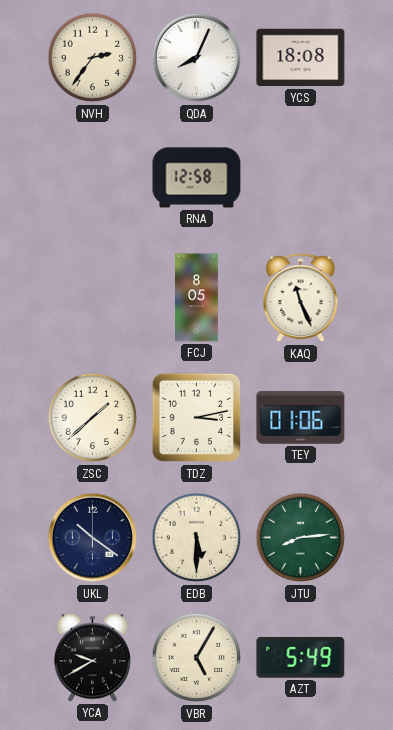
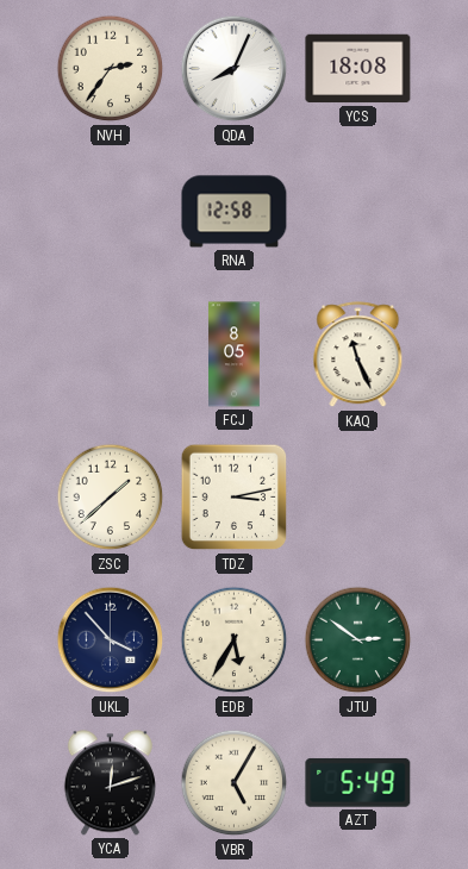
TEY: 01:06 -> none (301, 418)
UKL: 10:21 -> 3:53 (111, 640)
EDB: 5:30 -> 5:35 (235, 640)
JTU: 8:14 -> 2:51 (358, 640)
YCA: 9:40 -> 12:12 (110, 783)
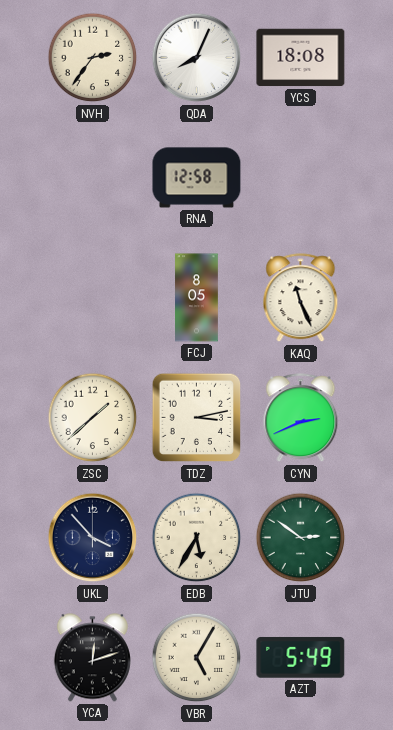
CYN: none -> 2:41 (301, 418)
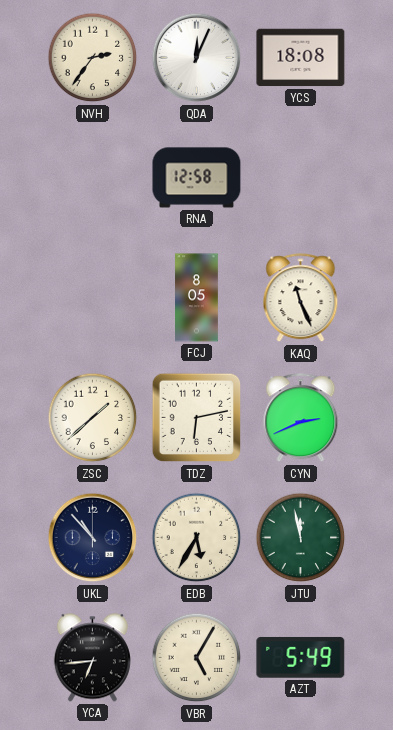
QDA: 8:04 -> 12:04 (197, 58)
TDZ: 3:13 -> 6:13 (197, 418)
UKL: 3:53 -> 10:53 (93, 538)
JTU: 2:51 -> 11:58 (301, 538)
YCA: 12:12 -> 6:44 (92, 658)
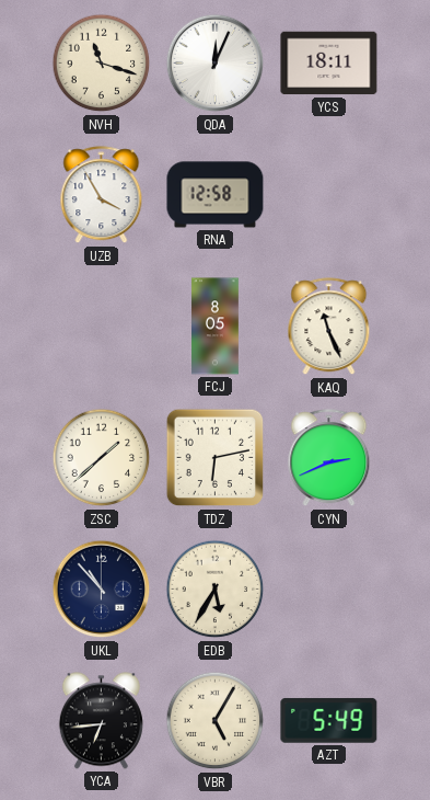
NVH: 2:36 -> 11:18 (102, 64)
YCS: 18:08 -> 18:11 (329, 64)
UZB: none -> 3:55 (102, 195)
JTU: 11:58 -> none (301, 538)
